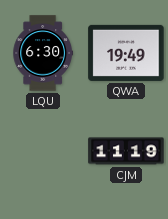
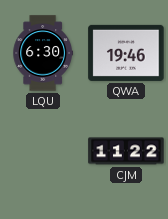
QWA: 19:49 -> 19:46 (126, 53)
CJM: 11:19 -> 11:22 (126, 151)
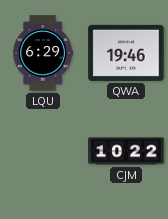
LQU: 6:30 -> 6:29 (42, 53)
CJM: 11:22 -> 10:22 (126, 151)
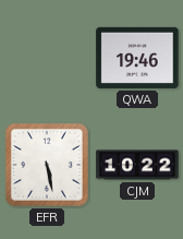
LQU: 6:29 -> none (42, 53)
EFR: none -> 5:28 (48, 166)
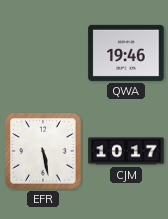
CJM: 10:22 -> 10:17 (126, 151)
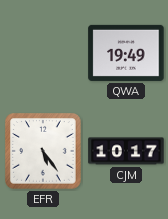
QWA: 19:46 -> 19:49 (126, 53)
EFR: 5:28 -> 5:24 (44, 152)
